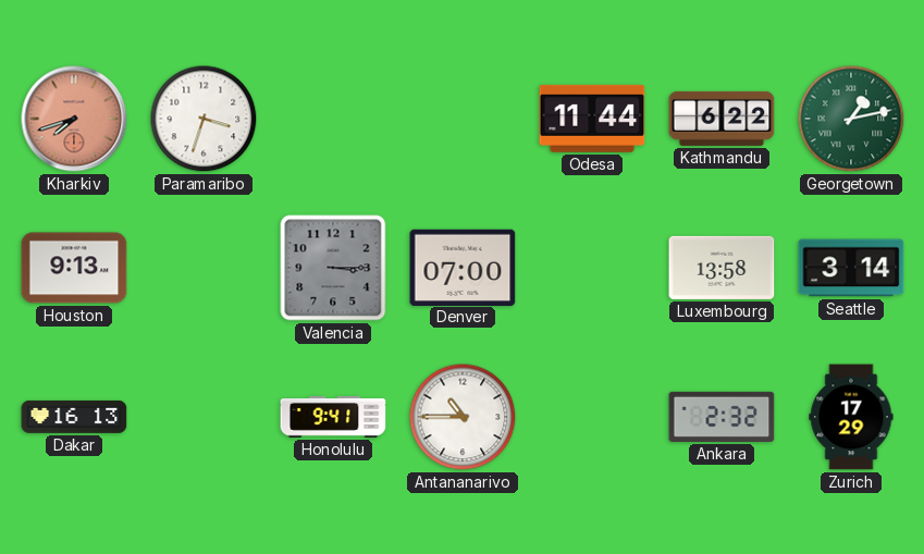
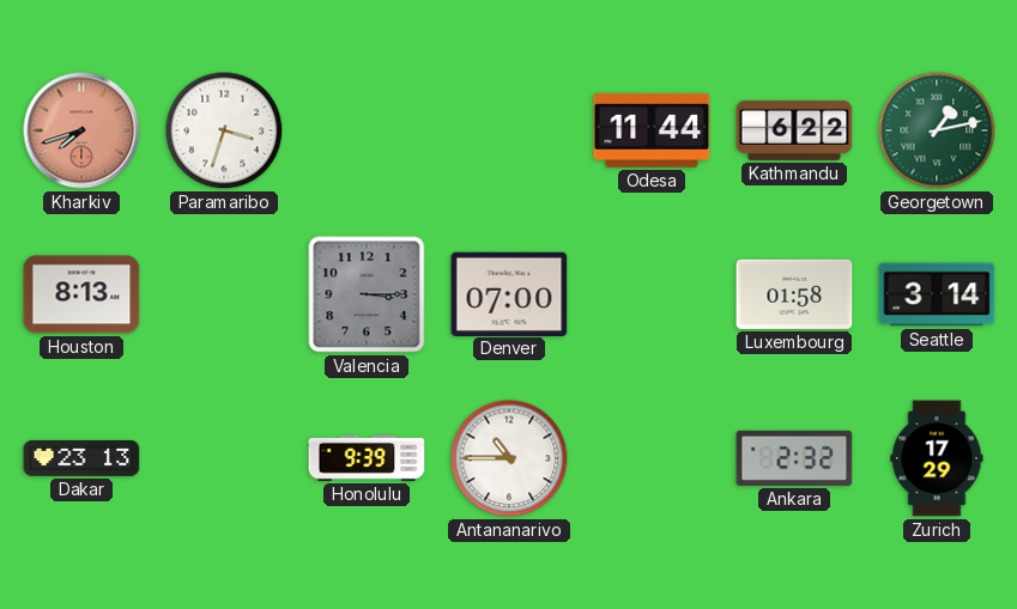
Houston: 9:13 -> 8:13 (81, 294)
Luxembourg: 13:58 -> 01:58 (794, 294)
Dakar: 16:13 -> 23:13 (81, 458)
Honolulu: 9:41 -> 9:39 (367, 459)
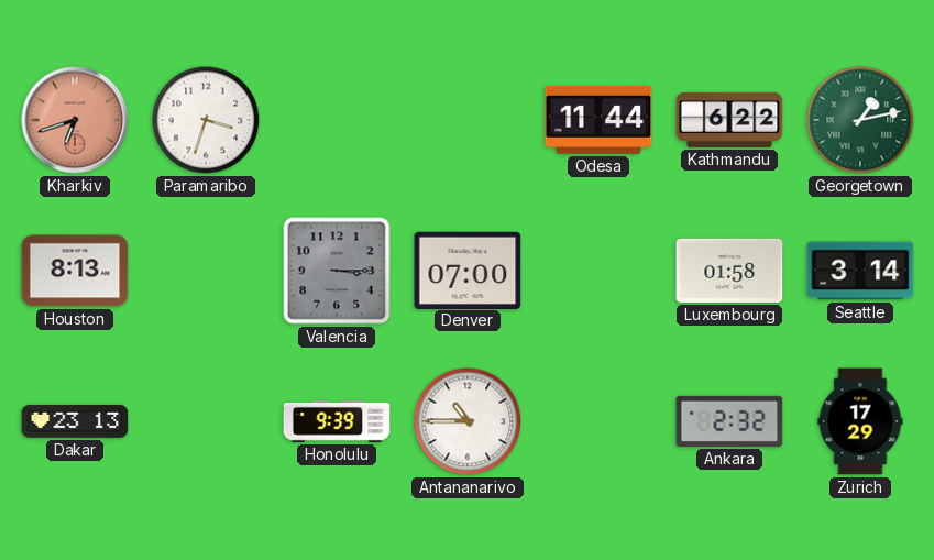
Kharkiv: 7:42 -> 6:42 (75, 120)
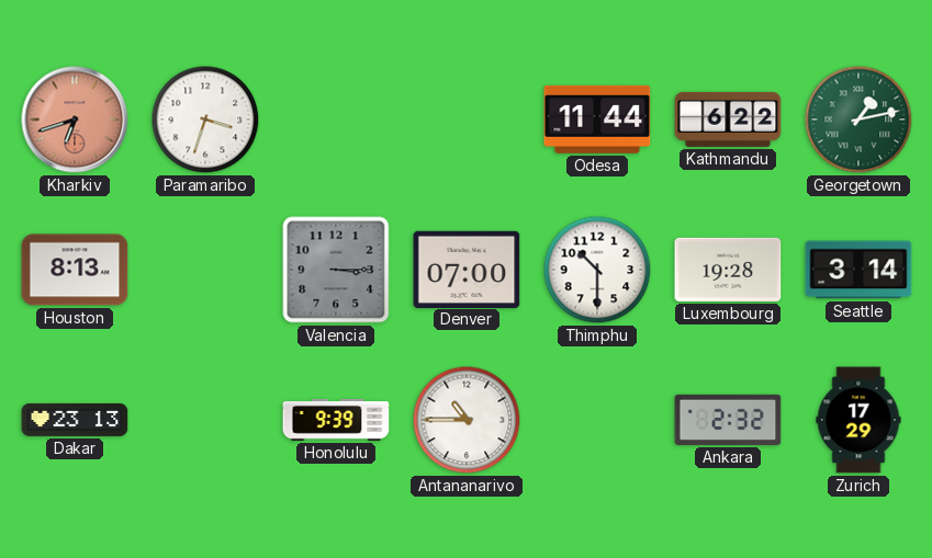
Thimphu: none -> 10:30 (597, 270)
Luxembourg: 01:58 -> 19:28 (728, 270)
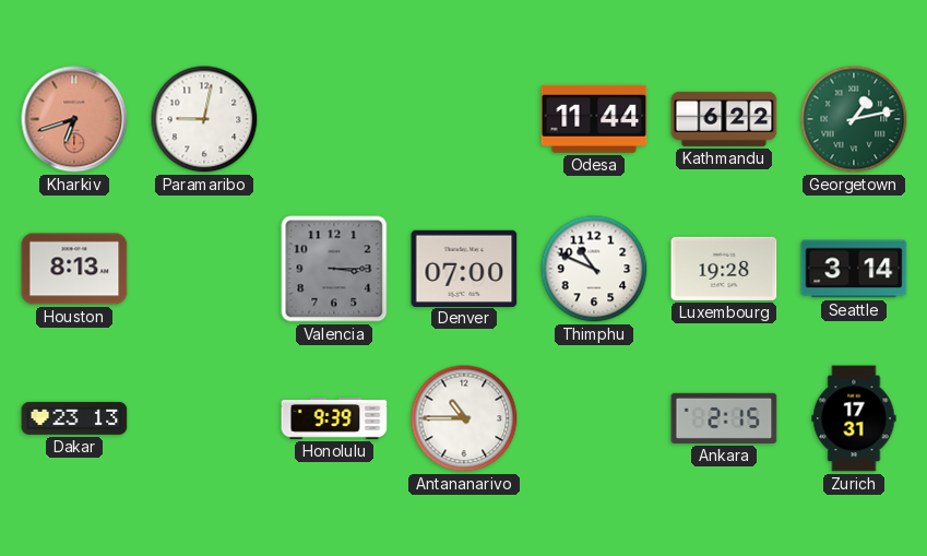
Paramaribo: 3:33 -> 9:02 (204, 119)
Thimphu: 10:30 -> 10:49 (594, 269)
Ankara: 2:32 -> 2:15 (724, 418)
Zurich: 17:29 -> 17:31 (854, 418)
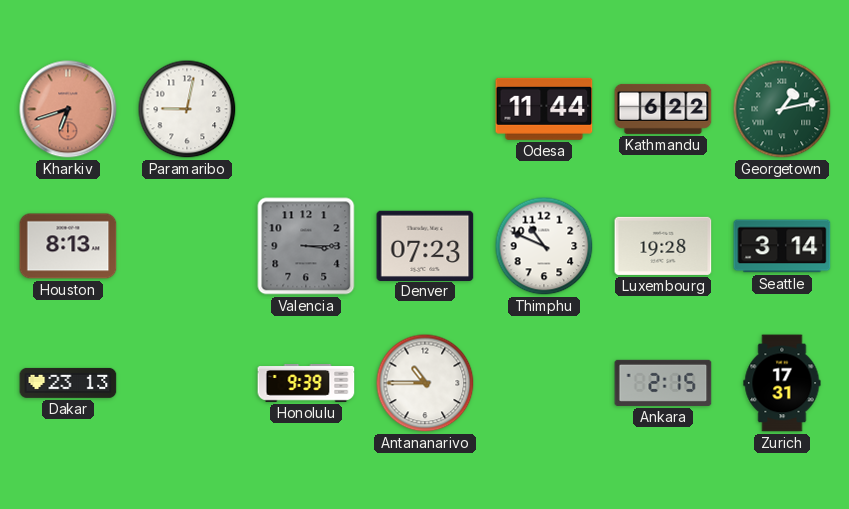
Denver: 07:00 -> 07:23 (425, 245)
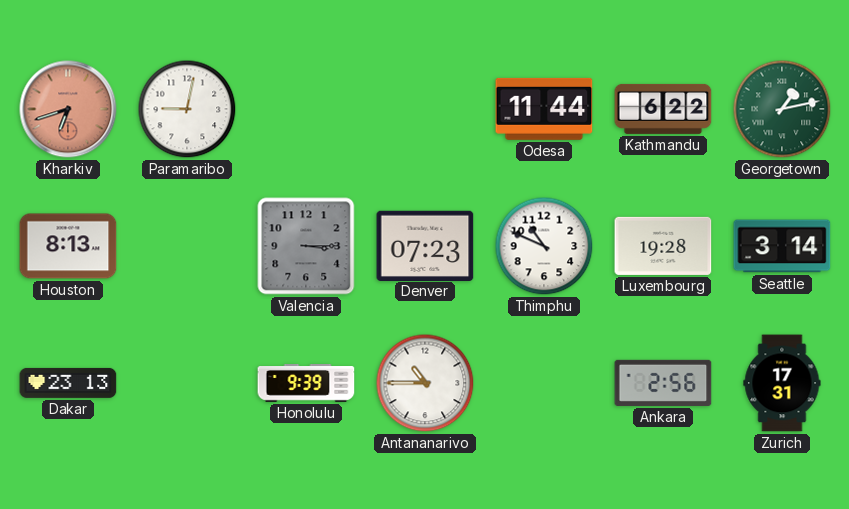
Ankara: 2:15 -> 2:56 (663, 383)
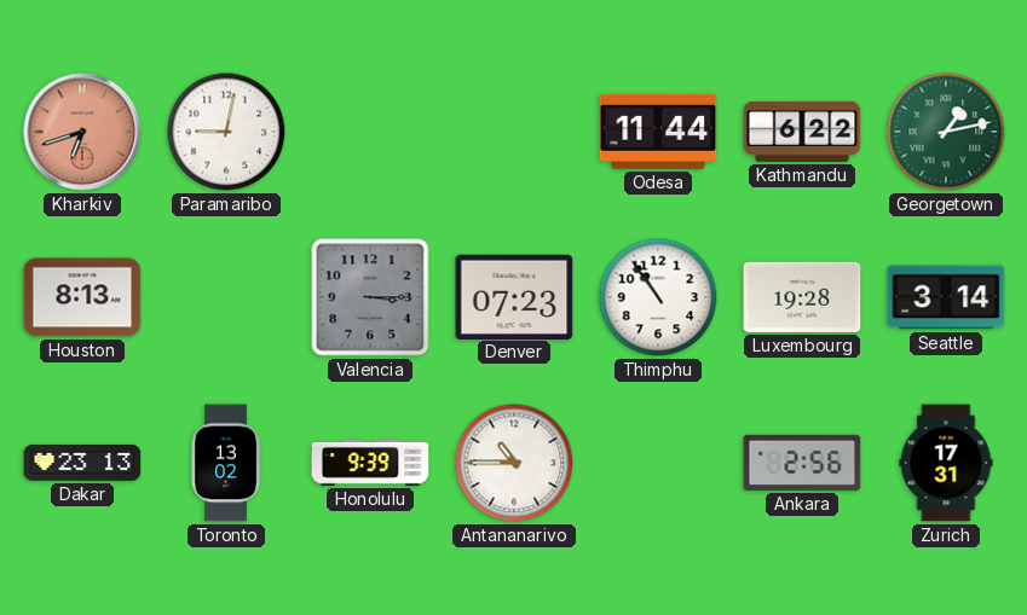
Thimphu: 10:49 -> 10:54 (658, 297)
Toronto: none -> 13:02 (226, 463)
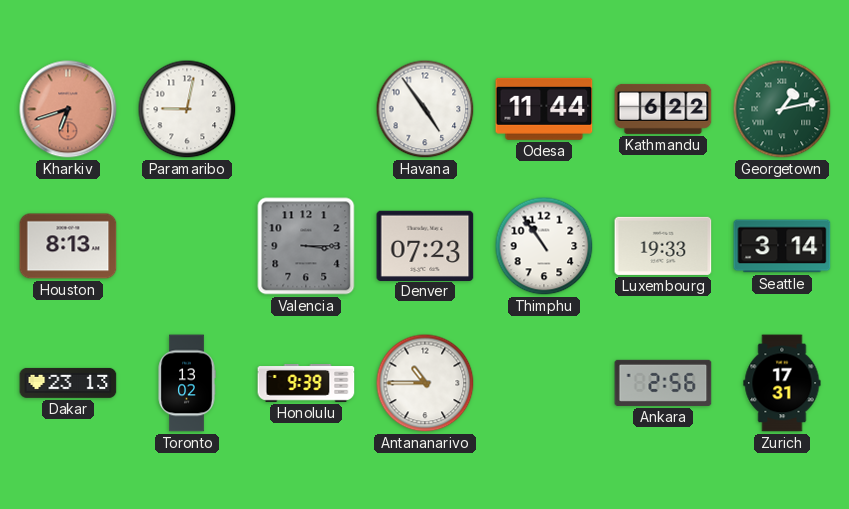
Havana: none -> 4:54 (425, 109)
Luxembourg: 19:28 -> 19:33 (663, 246)
